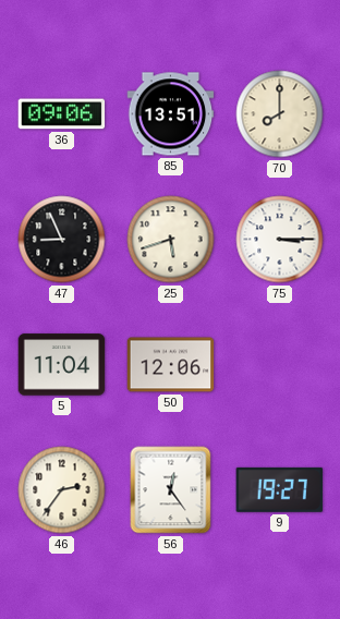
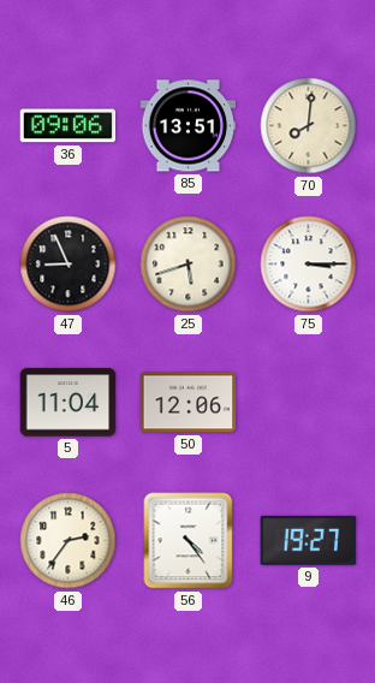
70: 8:00 -> 8:01 (309, 126)
56: 12:24 -> 4:24 (189, 541)
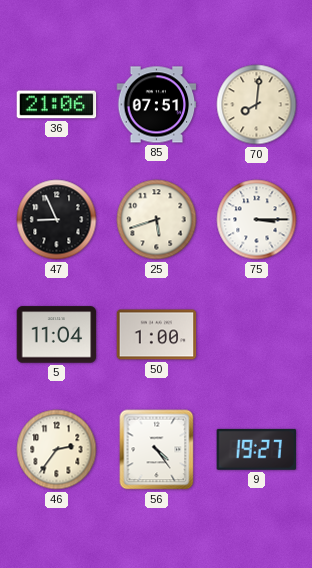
36: 09:06 -> 21:06 (57, 105)
85: 13:51 -> 07:51 (157, 105)
50: 12:06 -> 1:00 (157, 335)
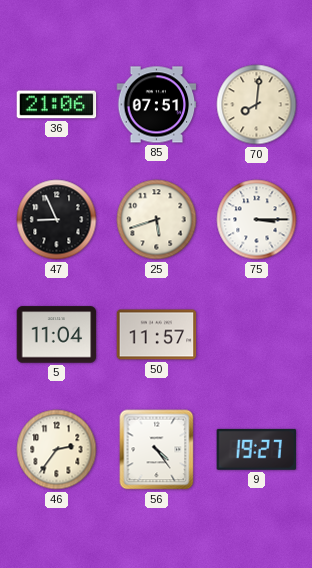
50: 1:00 -> 11:57 (157, 335)
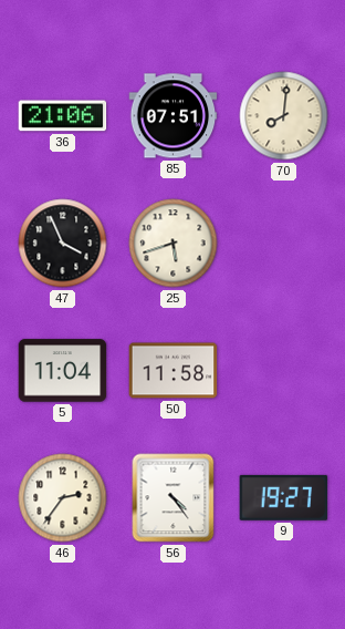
47: 8:56 -> 3:56 (63, 244)
75: 3:15 -> none (257, 220)
50: 11:57 -> 11:58 (174, 371)
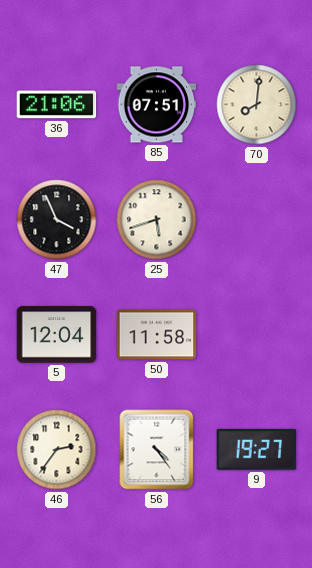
5: 11:04 -> 12:04 (57, 335)
